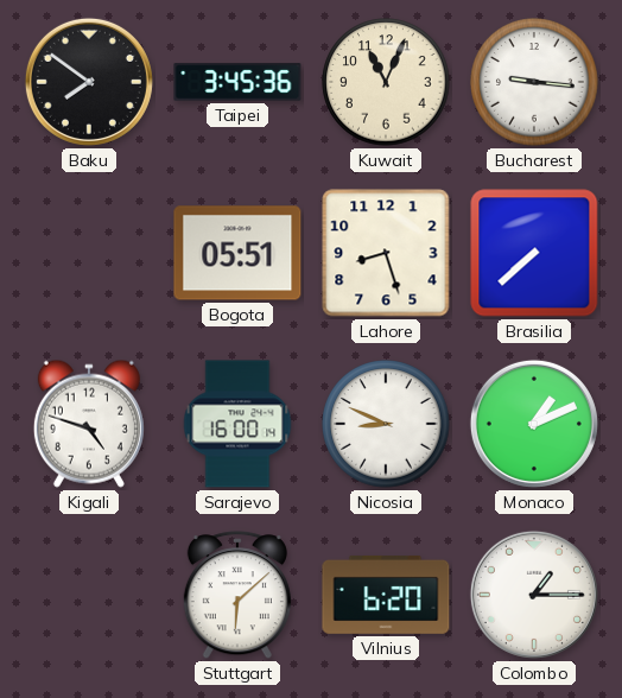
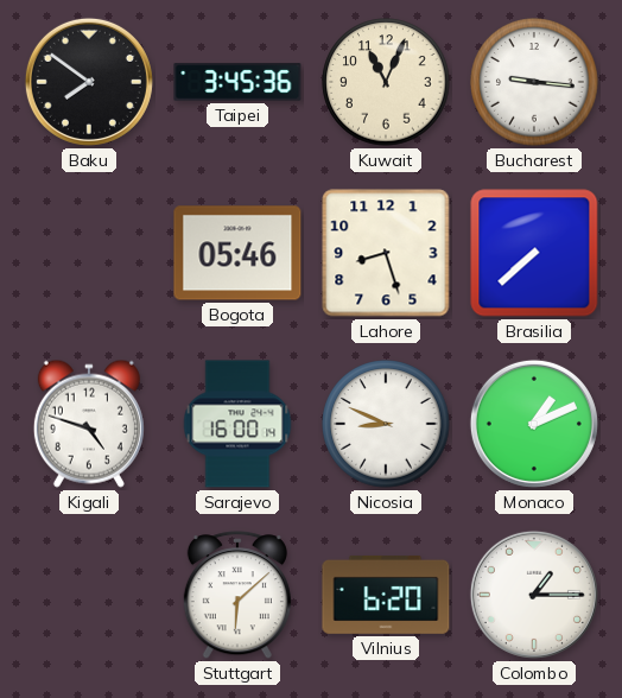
Bogota: 05:51 -> 05:46 (237, 253)
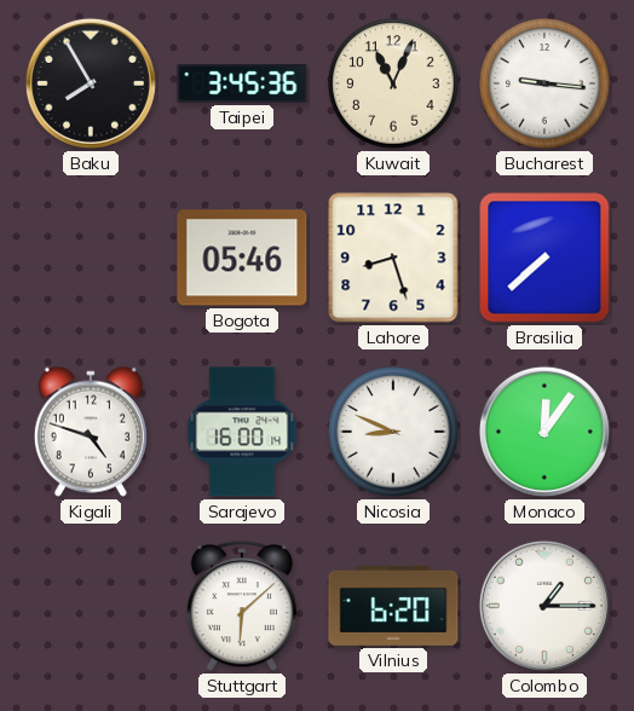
Baku: 7:51 -> 7:55 (91, 83)
Monaco: 1:11 -> 12:06 (544, 432)
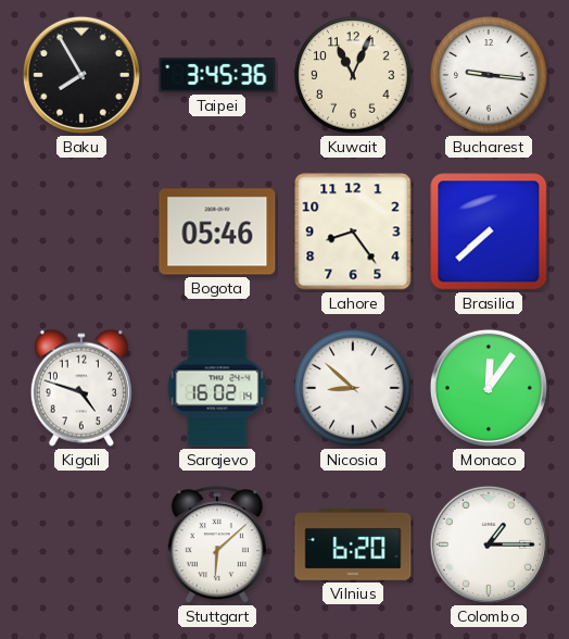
Lahore: 8:27 -> 8:24 (353, 231)
Sarajevo: 16:00 -> 16:02 (217, 388)
Nicosia: 8:49 -> 8:52 (353, 388)
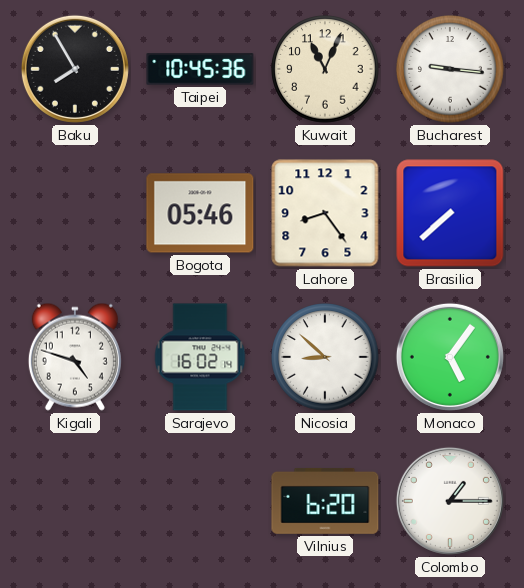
Taipei: 3:45 -> 10:45 (200, 69)
Monaco: 12:06 -> 5:06 (450, 357)
Stuttgart: 6:08 -> none (217, 546)
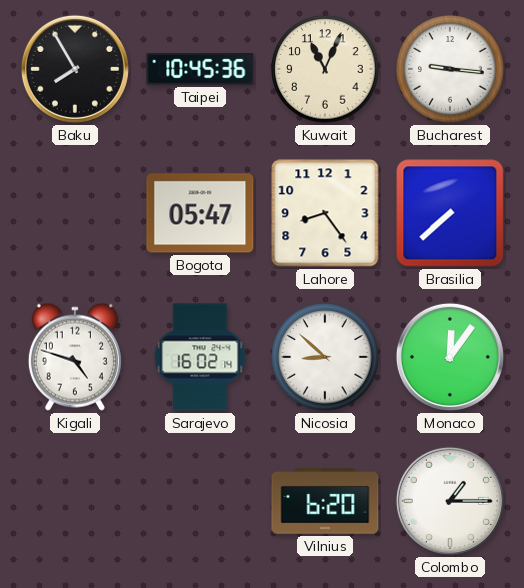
Bogota: 05:46 -> 05:47 (200, 213)
Monaco: 5:06 -> 12:06 (450, 357)
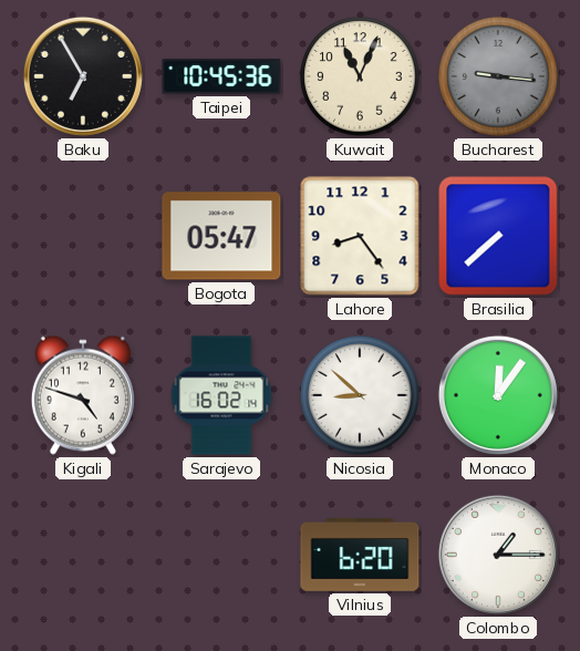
Baku: 7:55 -> 6:55 (83, 76)
Bucharest dial: white -> grey (498, 76)
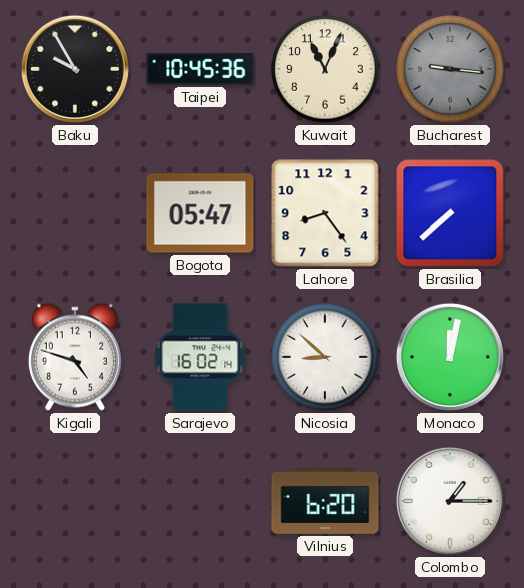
Baku: 6:55 -> 9:55 (75, 69)
Monaco: 12:06 -> 12:02 (450, 357)
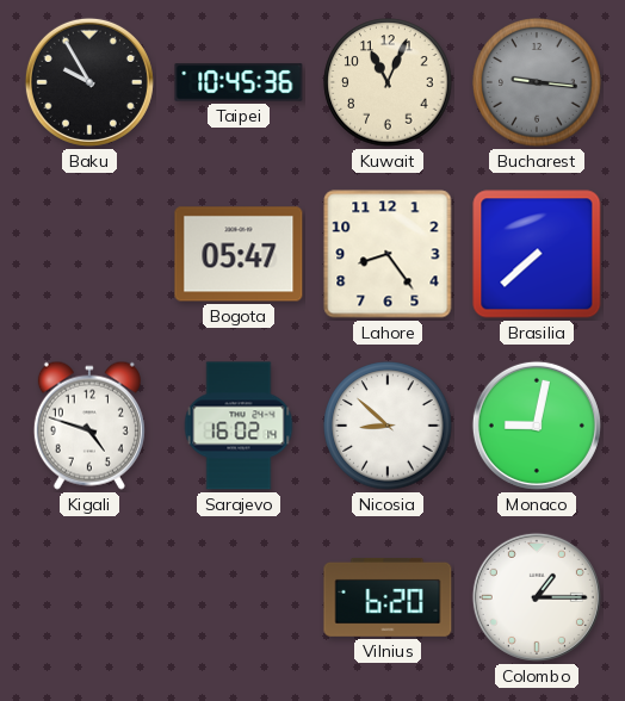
Monaco: 12:02 -> 9:02 (537, 426)
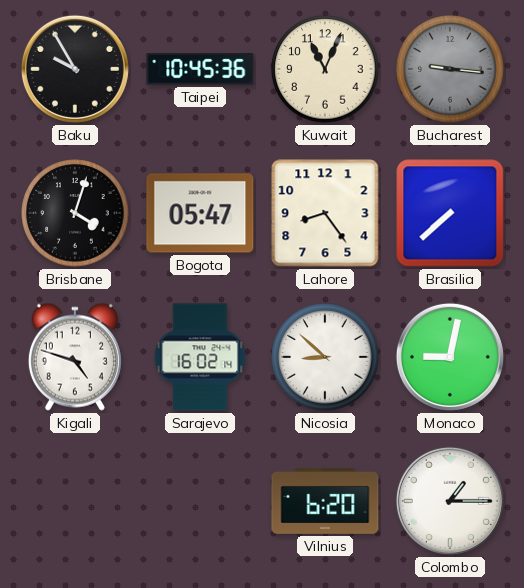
Brisbane: none -> 4:03 (75, 213)
